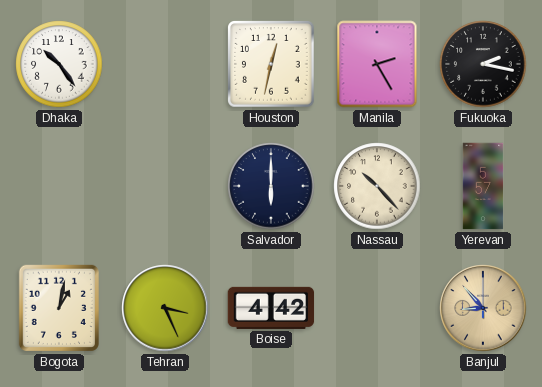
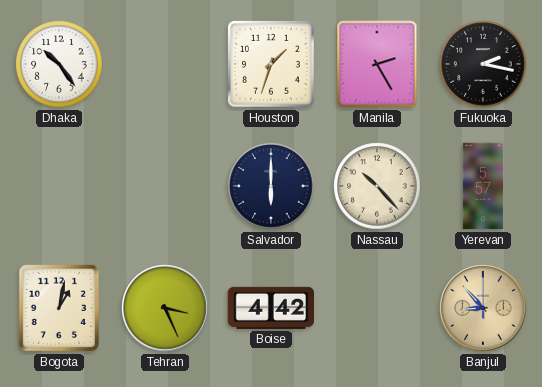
Houston: 12:32 -> 1:33 (271, 64)
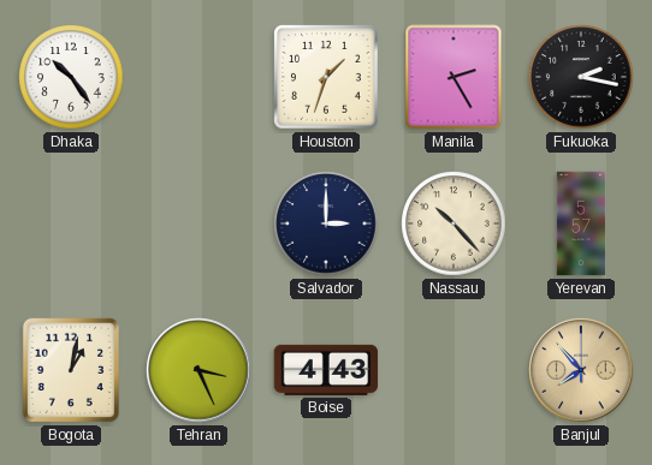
Salvador: 6:00 -> 3:00 (326, 223)
Boise: 4:42 -> 4:43 (326, 370)
Banjul: 8:53 -> 7:53 (581, 370)
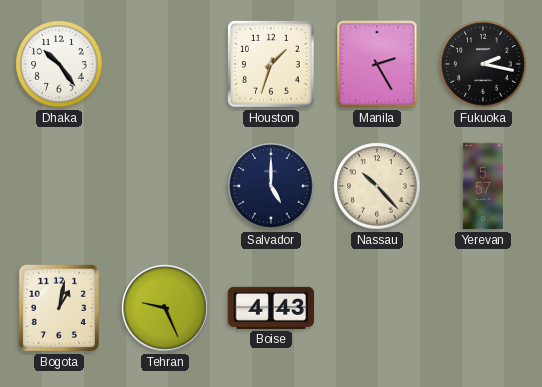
Salvador: 3:00 -> 5:00 (271, 186)
Tehran: 3:26 -> 9:26 (165, 308)
Banjul: 7:53 -> none (581, 370)
